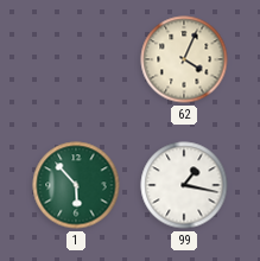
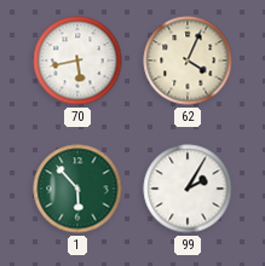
70: none -> 5:43 (77, 60)
99: 1:17 -> 2:05 (188, 189)
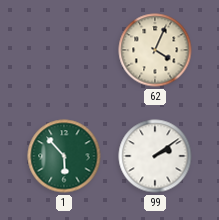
70: 5:43 -> none (77, 60)
99: 2:05 -> 2:09 (155, 156)
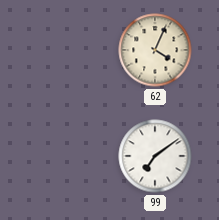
1: 5:53 -> none (64, 156)
99: 2:09 -> 7:09 (155, 156)
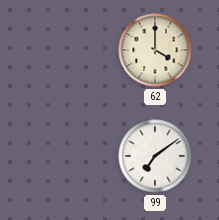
62: 4:04 -> 4:00 (155, 50)
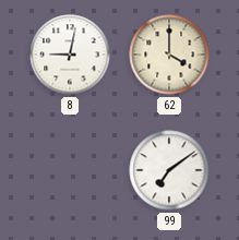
8: none -> 9:02 (70, 55)
